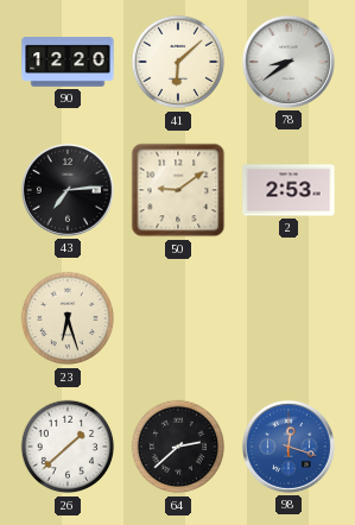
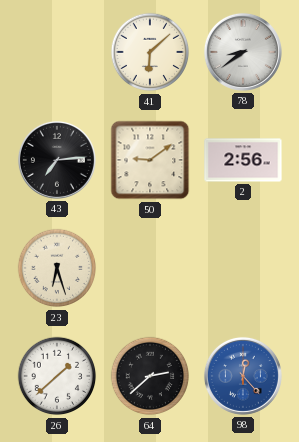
90: 12:20 -> none (68, 62)
2: 2:53 -> 2:56 (243, 160)
98: 12:18 -> 12:23 (243, 376)
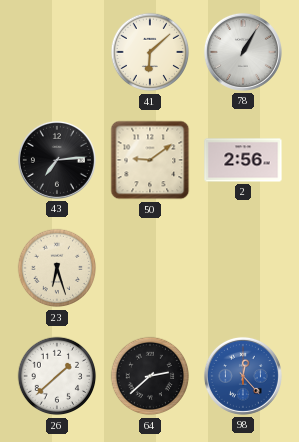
78: 8:39 -> 1:05 (243, 52)
